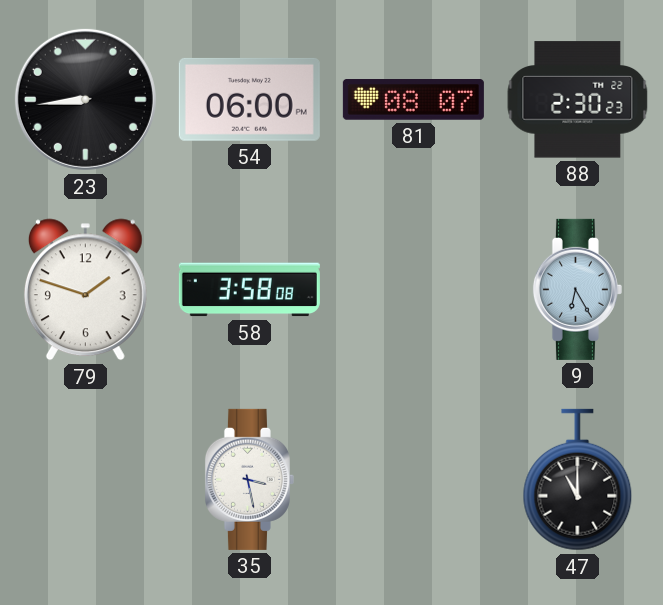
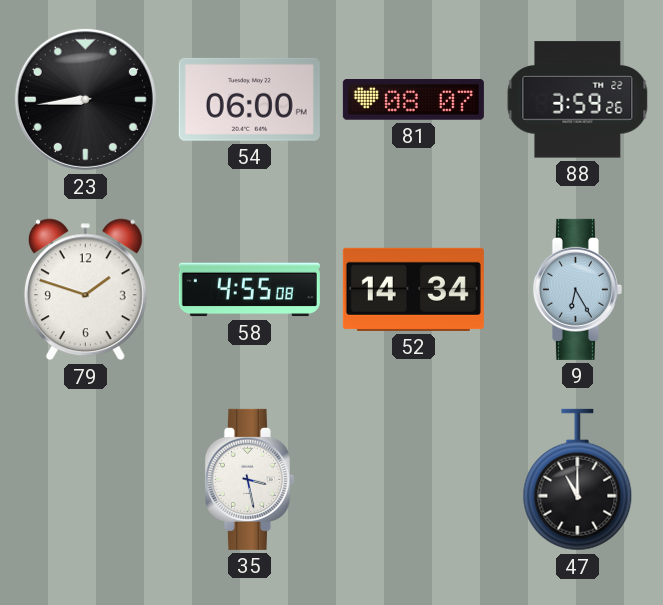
88: 2:30 -> 3:59 (578, 100)
58: 3:58 -> 4:55 (249, 290)
52: none -> 14:34 (413, 289)
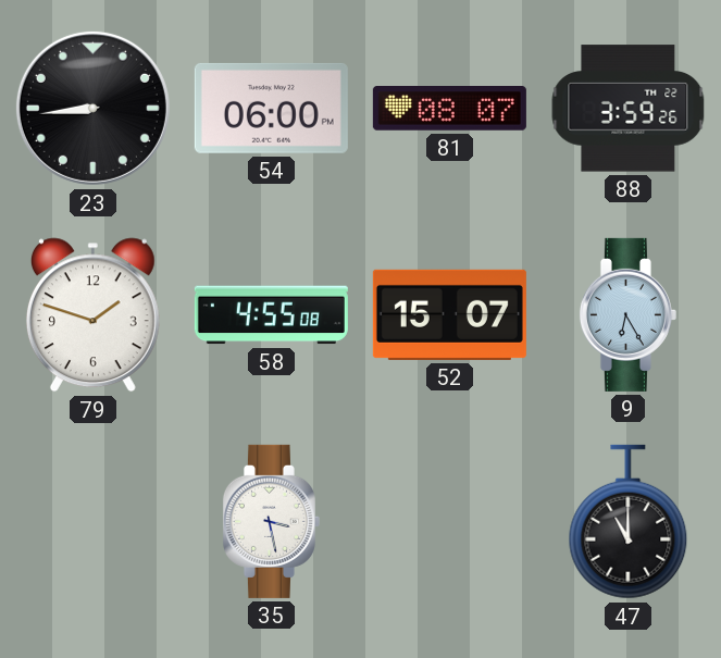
52: 14:34 -> 15:07 (449, 314)
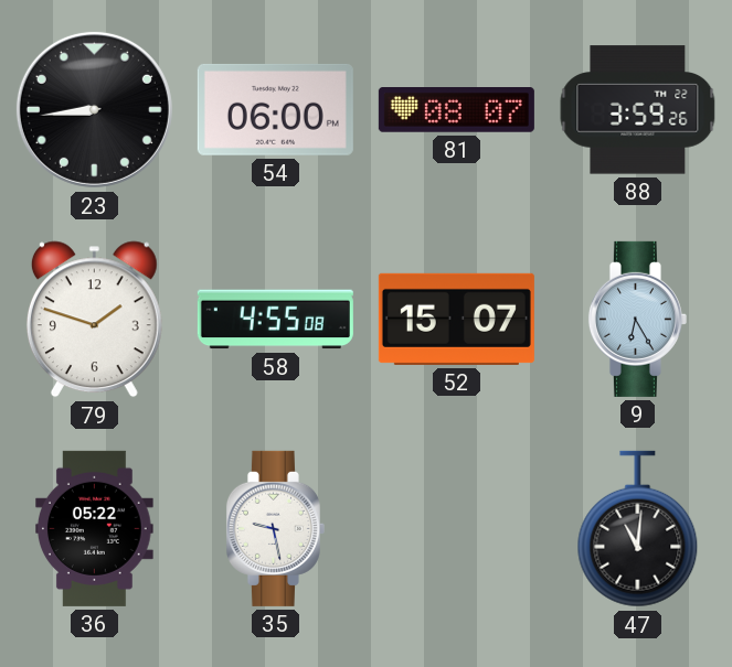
36: none -> 05:22 (95, 528)
35: 3:28 -> 9:28 (275, 528)
47: 11:00 -> 11:01 (638, 529)
